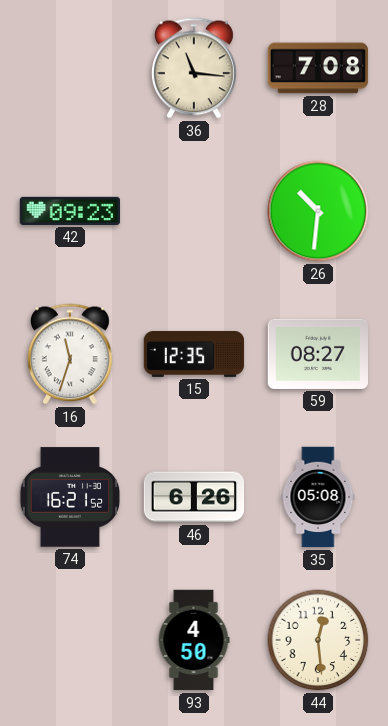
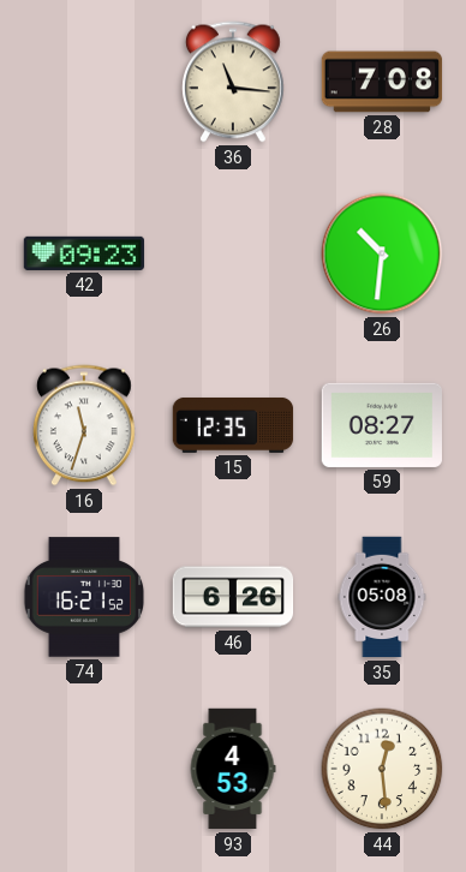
93: 4:50 -> 4:53 (233, 769)
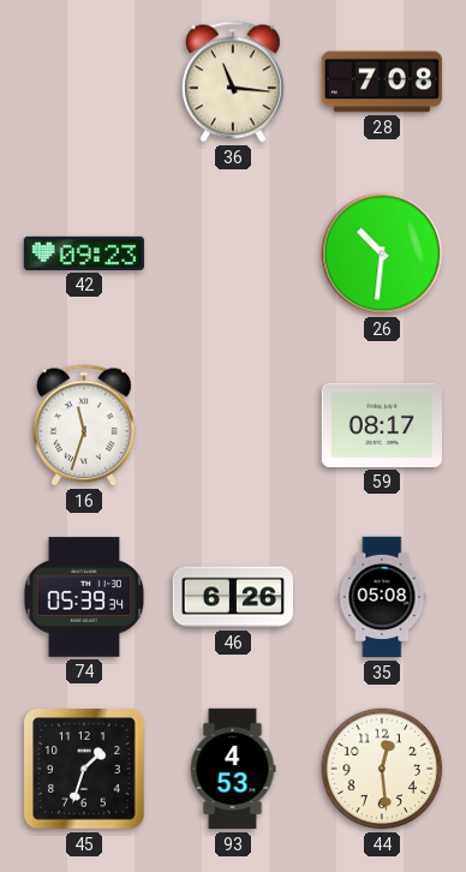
15: 12:35 -> none (233, 425)
59: 08:27 -> 08:17 (381, 425)
74: 16:21 -> 05:39 (84, 597)
45: none -> 1:33 (84, 769)
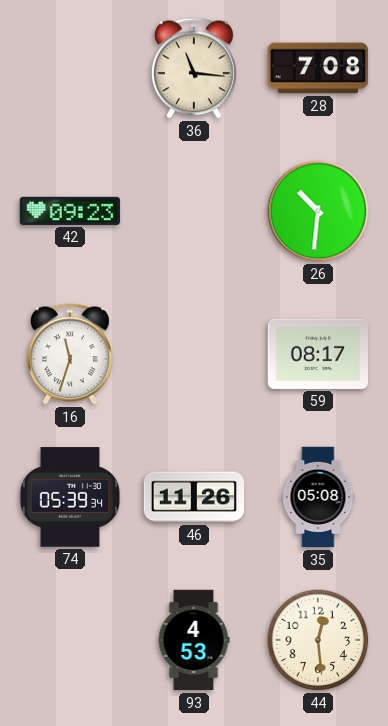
46: 6:26 -> 11:26 (194, 497)
45: 1:33 -> none (84, 769)
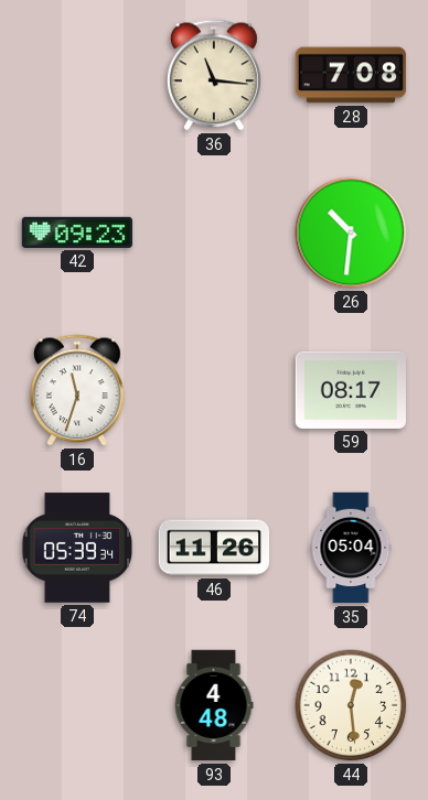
35: 05:08 -> 05:04 (351, 548)
93: 4:53 -> 4:48 (214, 705)
